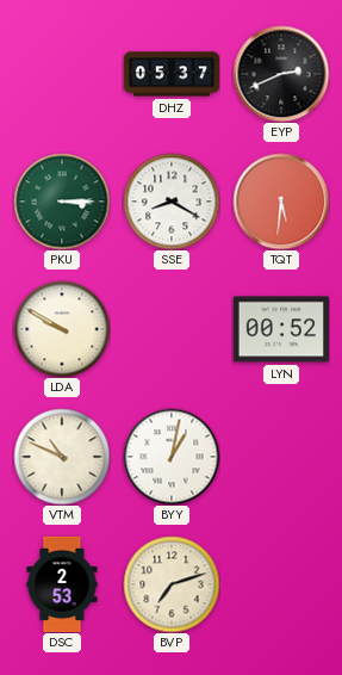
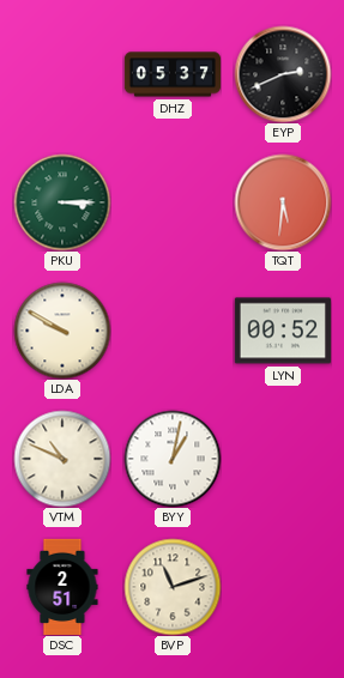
SSE: 8:20 -> none (172, 202)
DSC: 2:53 -> 2:51 (62, 586)
BVP: 7:12 -> 11:12 (173, 587)
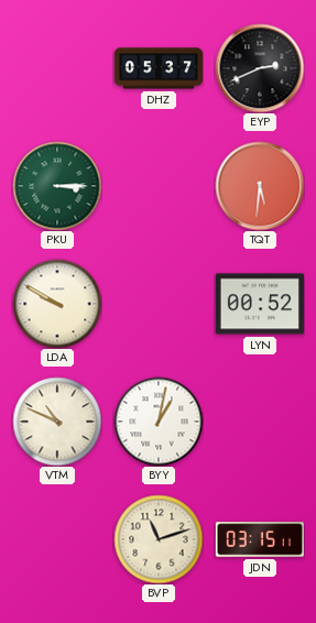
DSC: 2:51 -> none (62, 586)
JDN: none -> 03:15 (260, 539)
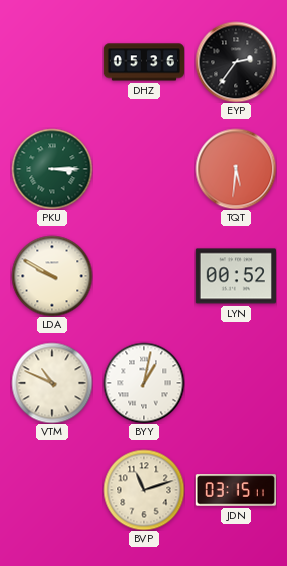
DHZ: 05:37 -> 05:36 (143, 62)
EYP: 2:41 -> 2:36 (236, 62)
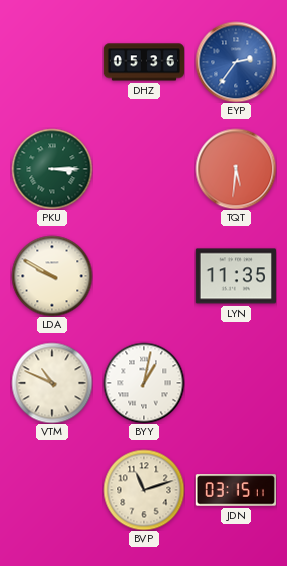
EYP dial: black -> blue (236, 62)
LYN: 00:52 -> 11:35 (236, 276)
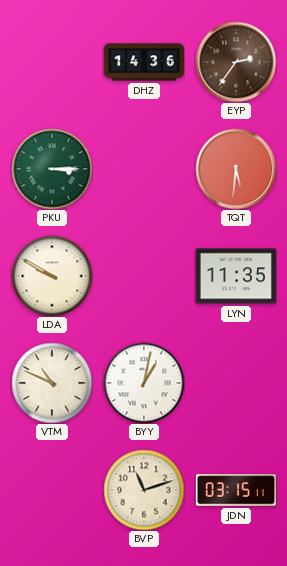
DHZ: 05:36 -> 14:36 (143, 62)
EYP dial: blue -> brown (236, 62)
